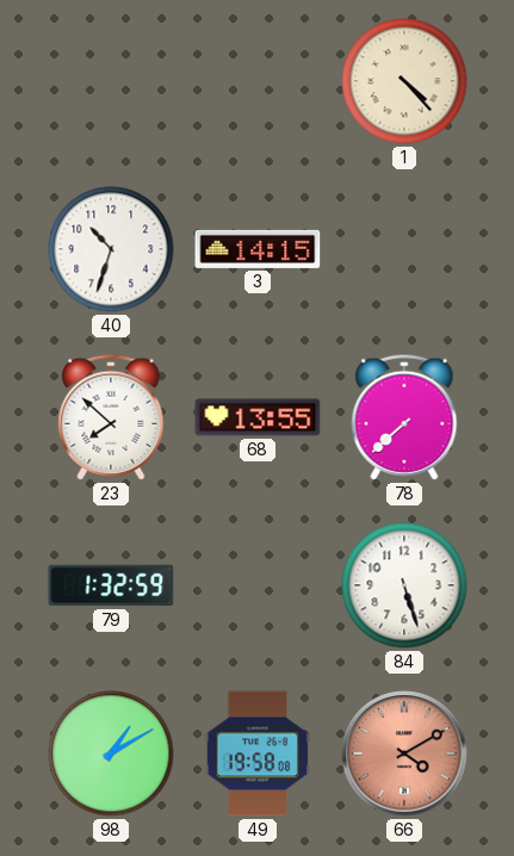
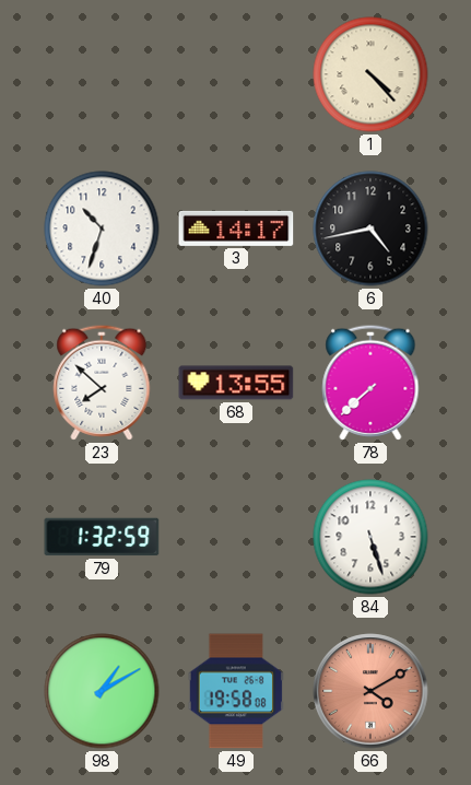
3: 14:15 -> 14:17 (236, 229)
6: none -> 4:43 (370, 229)
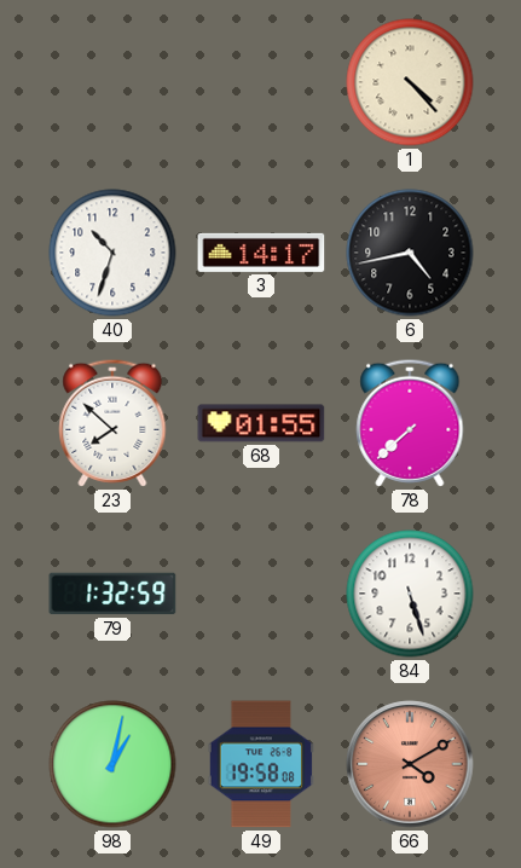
68: 13:55 -> 01:55 (261, 423)
98: 1:10 -> 1:02 (112, 764)
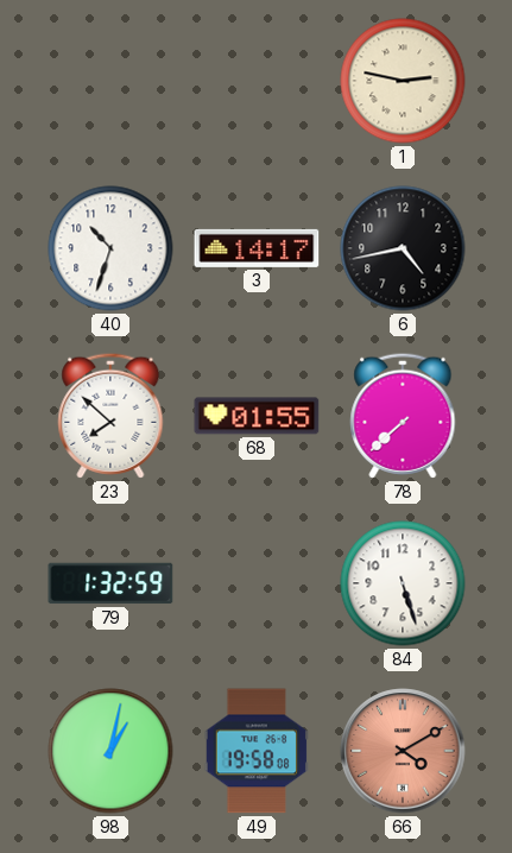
1: 4:23 -> 2:47 (403, 81)
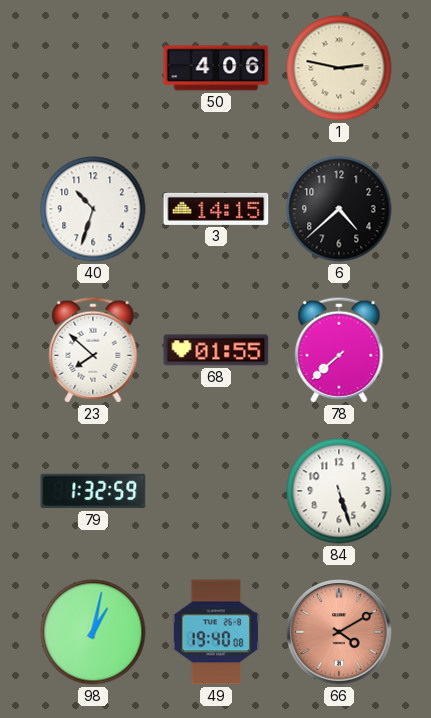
50: none -> 4:06 (216, 68)
3: 14:17 -> 14:15 (216, 209)
6: 4:43 -> 4:38 (339, 209)
49: 19:58 -> 19:40 (215, 632)
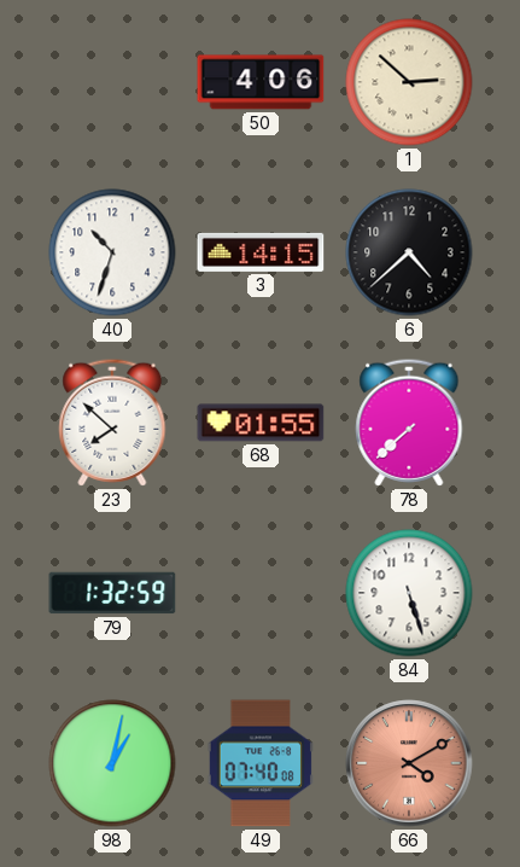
1: 2:47 -> 2:52 (409, 82)
49: 19:40 -> 07:40 (259, 763)
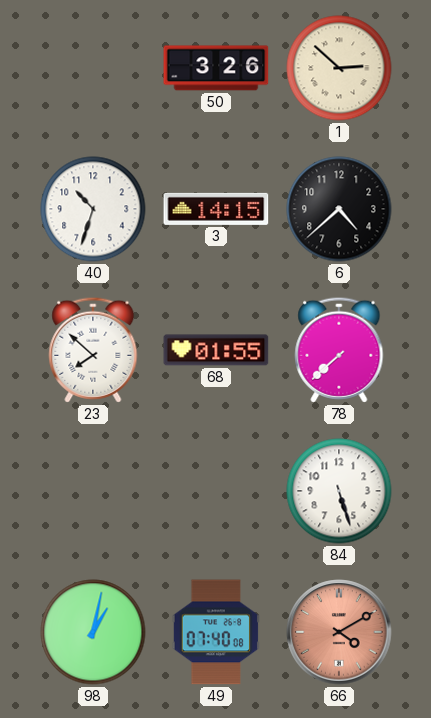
50: 4:06 -> 3:26 (216, 68)
79: 1:32 -> none (112, 593)
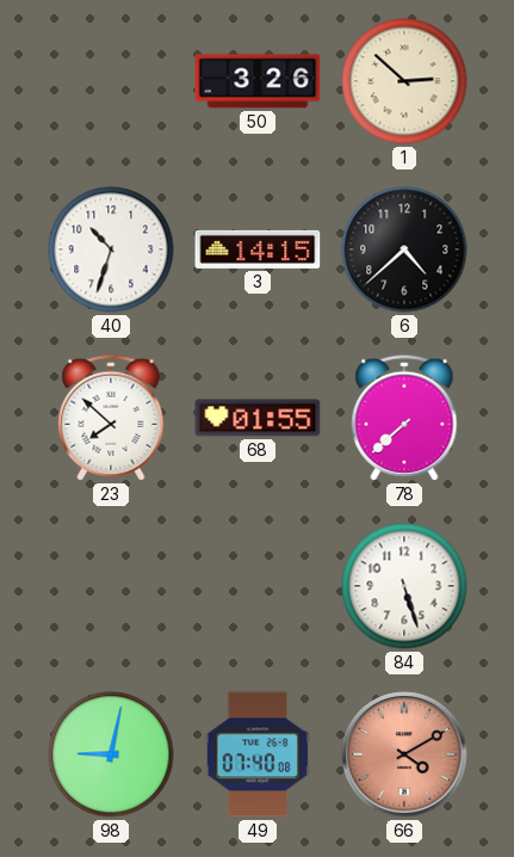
98: 1:02 -> 9:02 (111, 754)
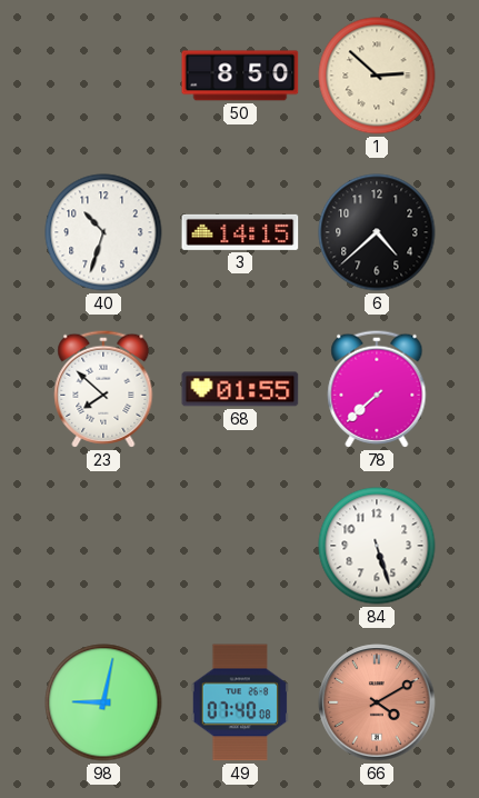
50: 3:26 -> 8:50 (240, 76)
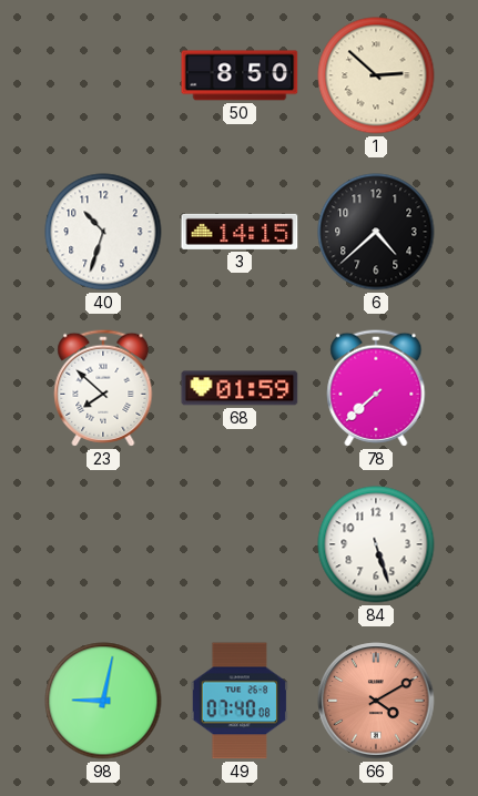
68: 01:55 -> 01:59 (240, 388)
